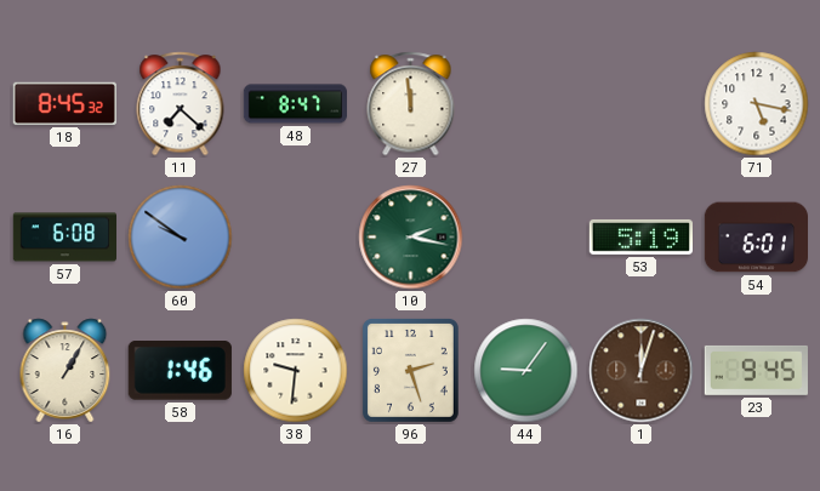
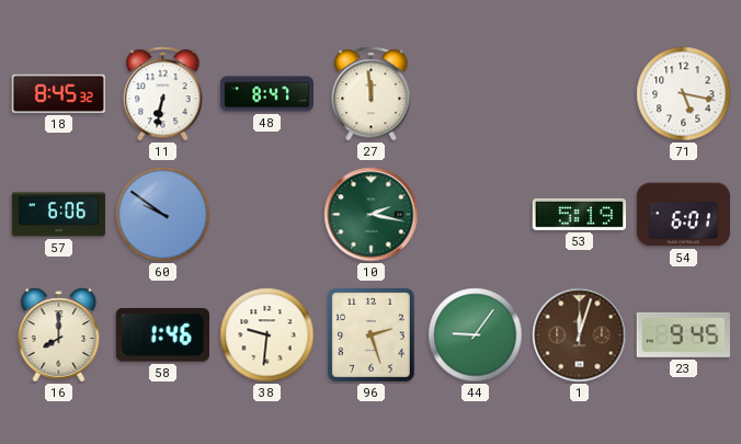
11: 7:22 -> 6:32 (163, 94)
57: 6:08 -> 6:06 (58, 215)
16: 1:05 -> 8:00 (59, 335)
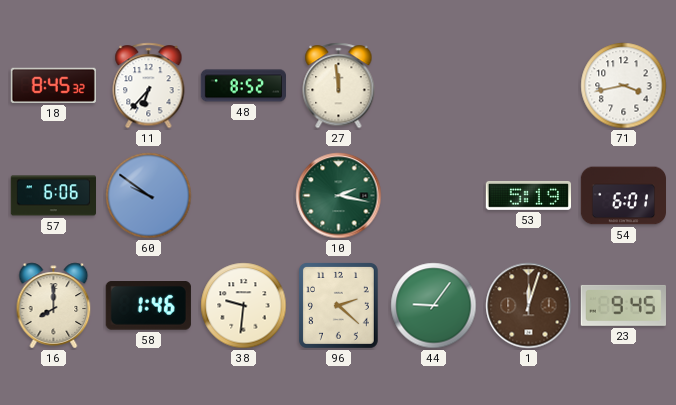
11: 6:32 -> 6:37 (149, 86)
48: 8:47 -> 8:52 (243, 86)
71: 5:17 -> 3:43 (624, 86)
96: 2:27 -> 2:22 (338, 305)
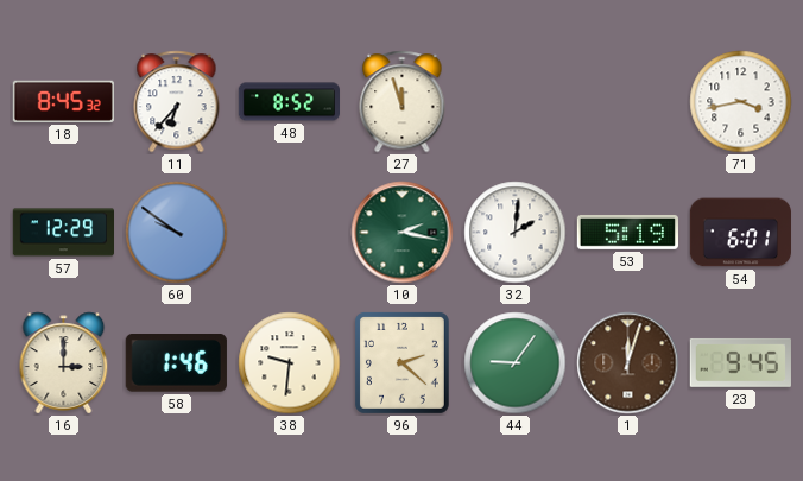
27: 11:59 -> 11:57 (403, 102)
57: 6:06 -> 12:29 (63, 233)
32: none -> 2:01 (516, 233)
16: 8:00 -> 3:00 (64, 363)
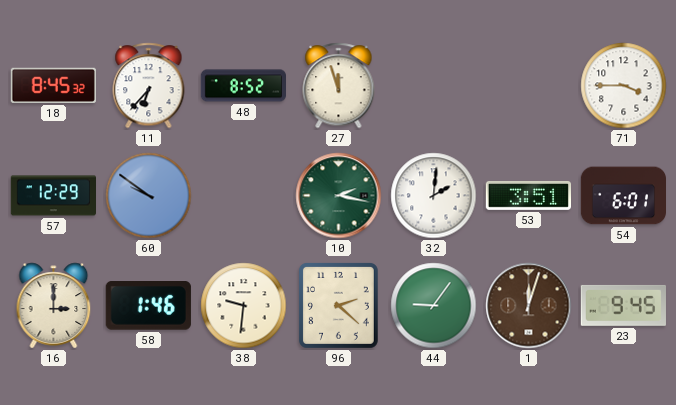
71: 3:43 -> 3:45 (624, 86)
53: 5:19 -> 3:51 (528, 195)
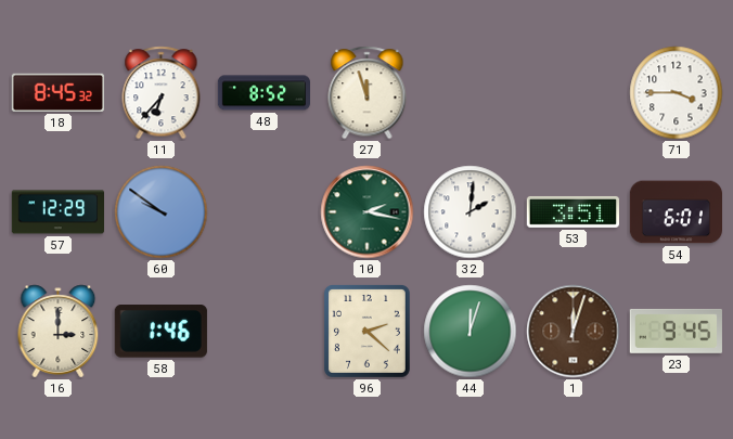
38: 9:31 -> none (244, 306)
44: 9:06 -> 12:03 (471, 332)
